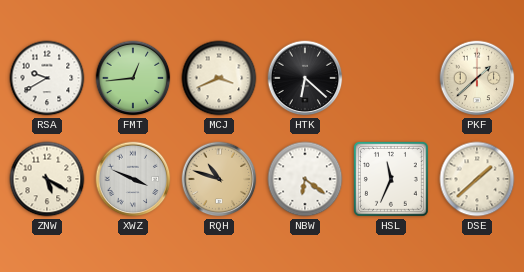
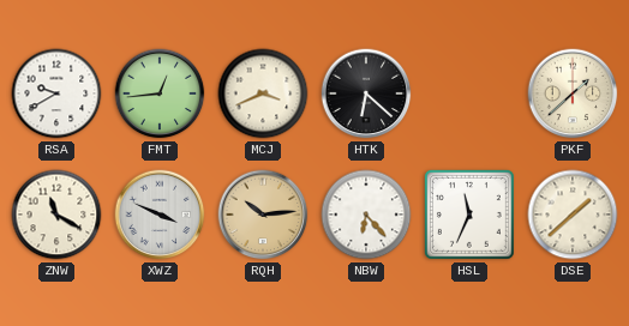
ZNW: 5:20 -> 11:20 (56, 215)
RQH: 10:48 -> 10:14 (263, 215)
NBW: 6:21 -> 6:23 (366, 215)
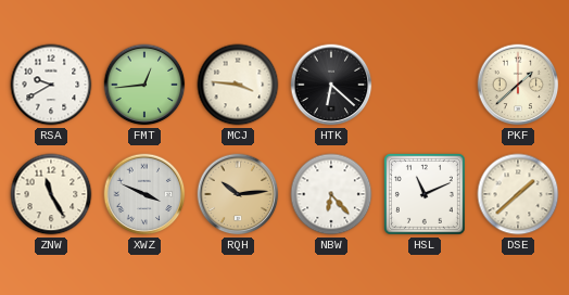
MCJ: 3:41 -> 3:46 (238, 85)
ZNW: 11:20 -> 11:25 (51, 194)
HSL: 11:34 -> 11:11 (425, 194)
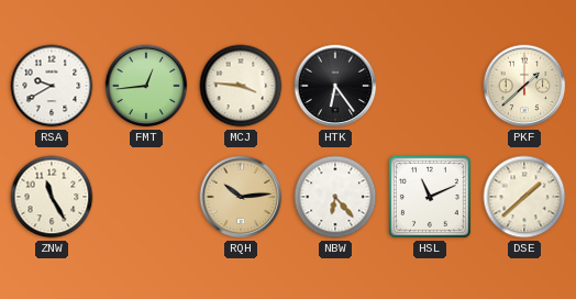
HTK: 6:22 -> 6:24 (335, 86)
XWZ: 3:49 -> none (144, 194)
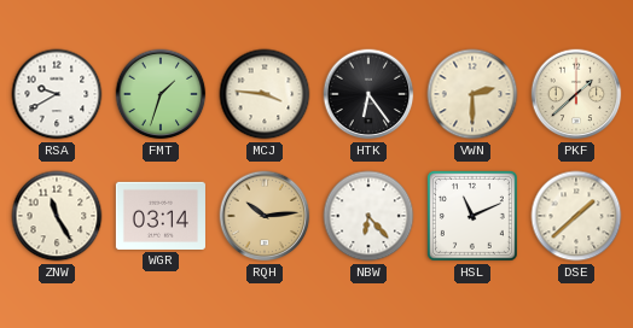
FMT: 12:44 -> 1:33 (161, 94)
VWN: none -> 2:30 (472, 94)
WGR: none -> 03:14 (161, 216)
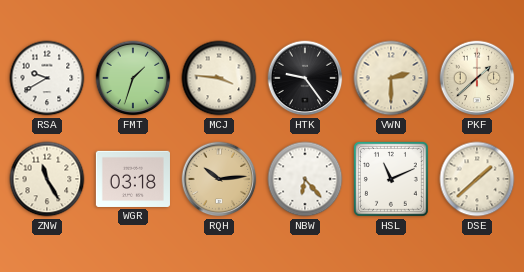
HTK: 6:24 -> 9:24 (305, 78)
WGR: 03:14 -> 03:18 (133, 179)
